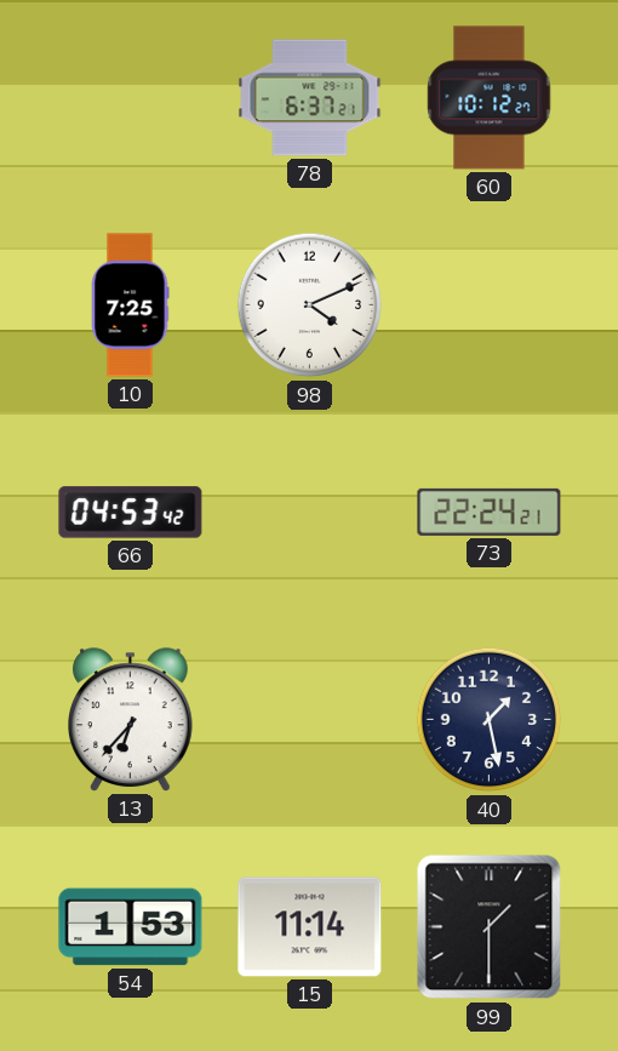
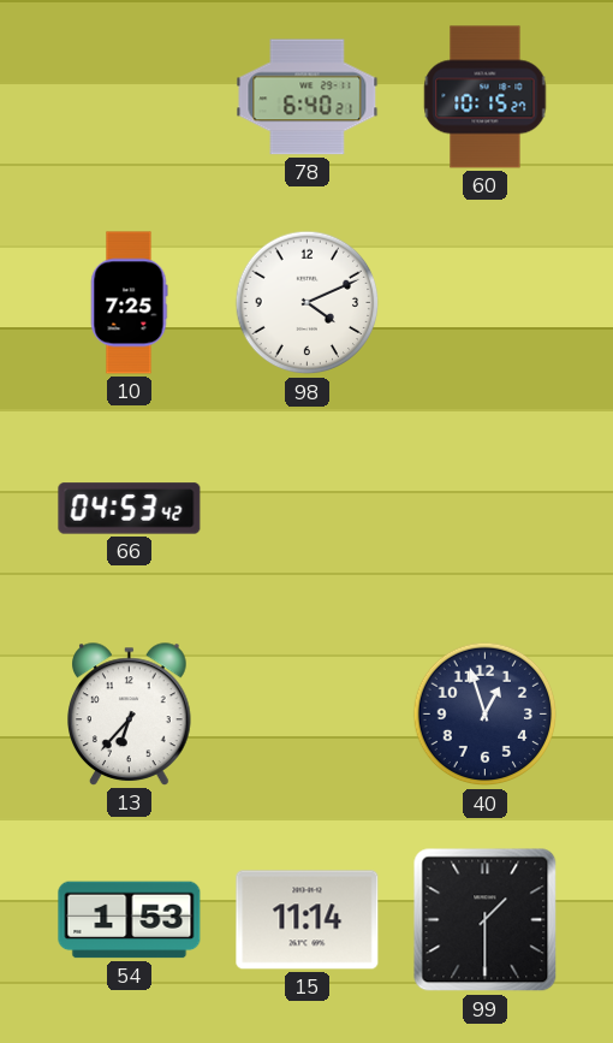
78: 6:37 -> 6:40 (308, 97)
60: 10:12 -> 10:15 (486, 97)
73: 22:24 -> none (490, 512)
40: 1:28 -> 12:57 (486, 715)
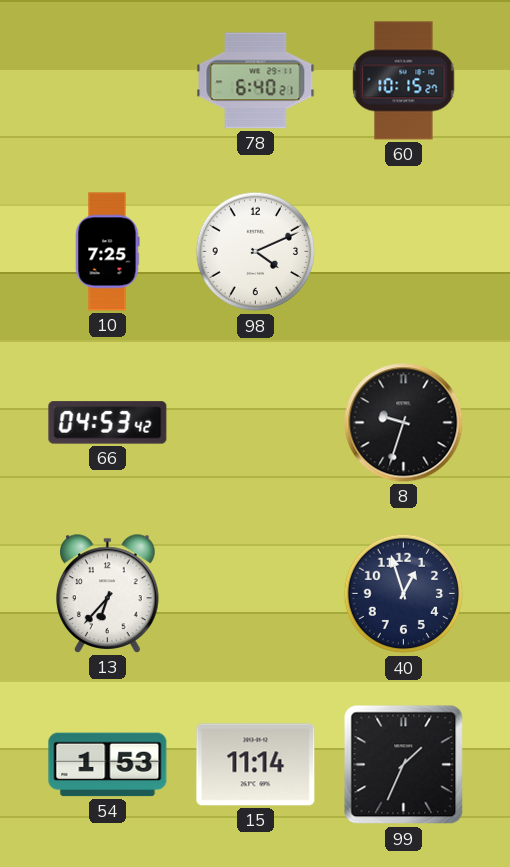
8: none -> 9:33 (404, 423)
99: 1:30 -> 1:34 (404, 765)
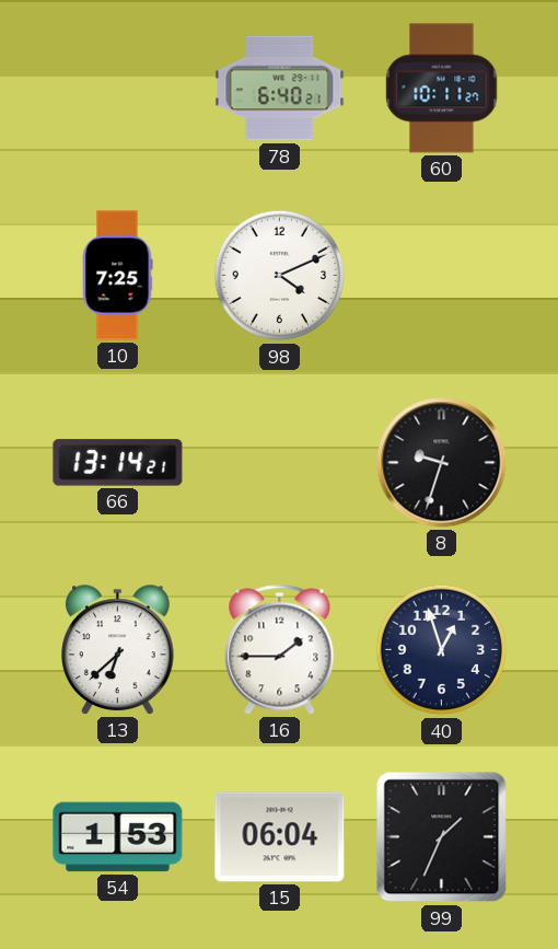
60: 10:15 -> 10:11 (442, 89)
66: 04:53 -> 13:14 (118, 463)
13: 6:37 -> 6:38 (118, 650)
16: none -> 1:45 (280, 650)
15: 11:14 -> 06:04 (280, 837)
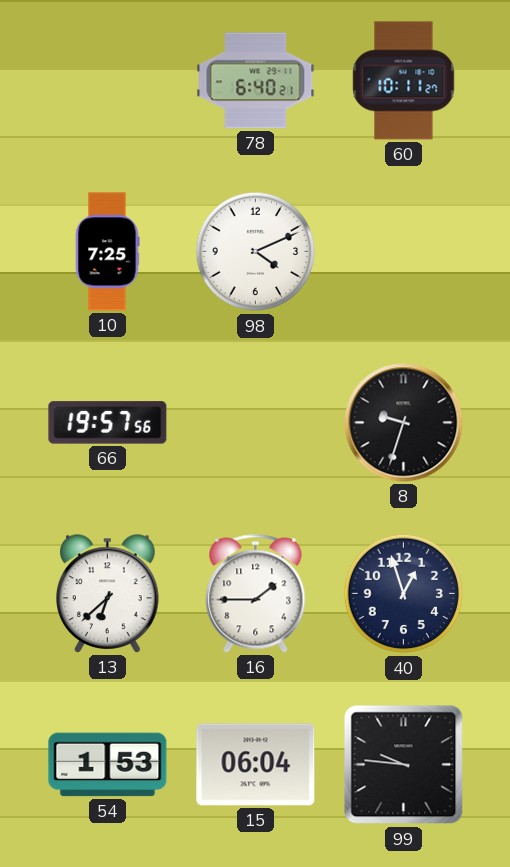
66: 13:14 -> 19:57 (108, 423)
99: 1:34 -> 9:46 (404, 765)
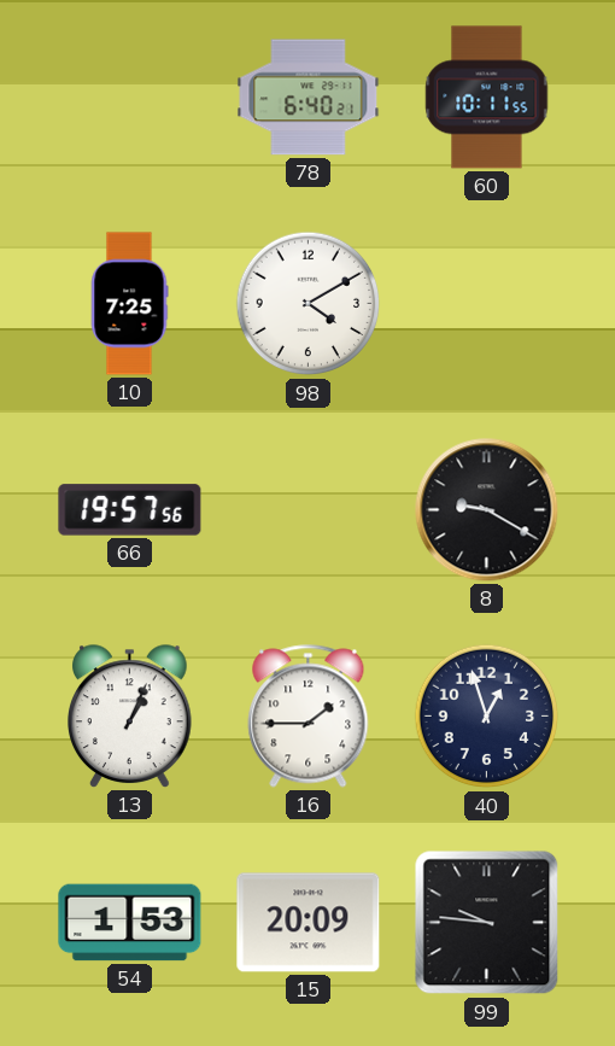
60: 10:11:27 -> 10:11:55 (487, 98)
98: 4:11 -> 4:10 (309, 304)
8: 9:33 -> 9:20 (487, 510)
13: 6:38 -> 1:04 (130, 717)
15: 06:04 -> 20:09 (309, 923)
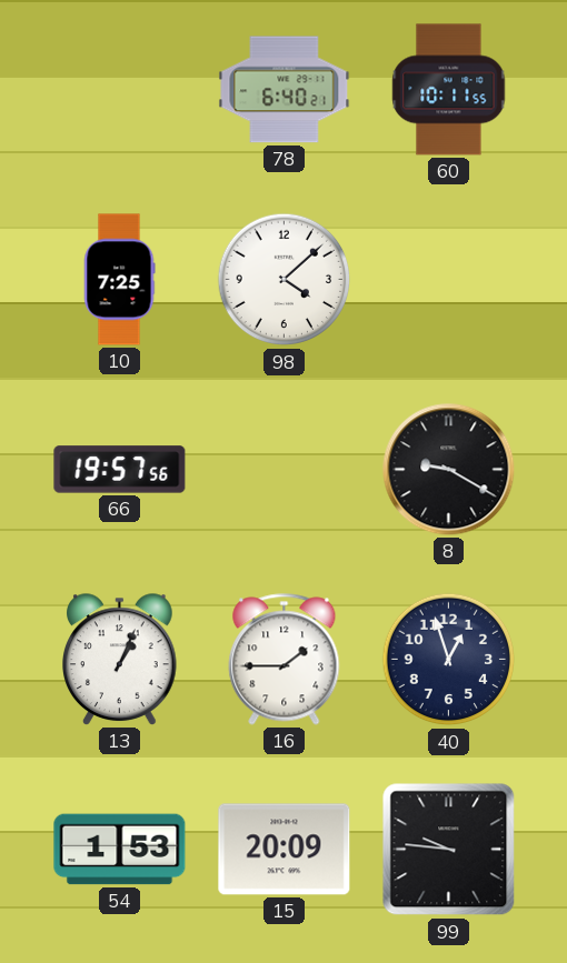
98: 4:10 -> 4:08 (285, 280)
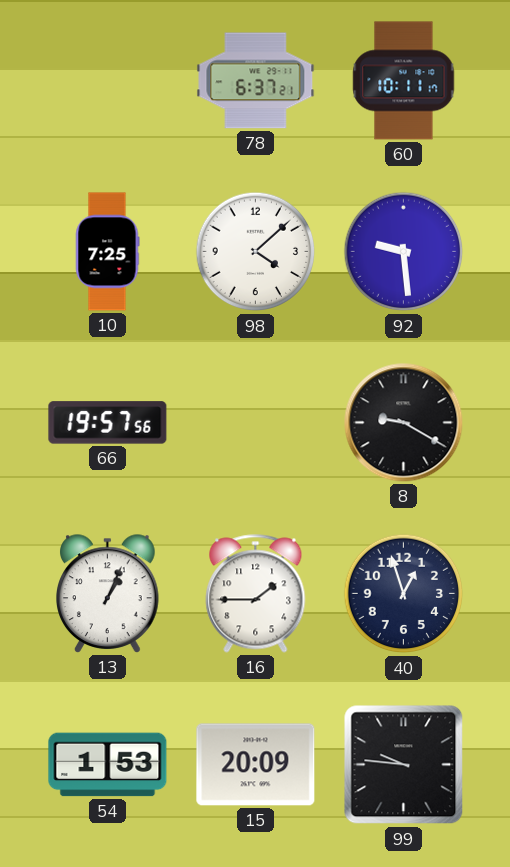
78: 6:40 -> 6:37 (256, 81)
60: 10:11:55 -> 10:11:17 (404, 81)
92: none -> 9:29 (404, 252)
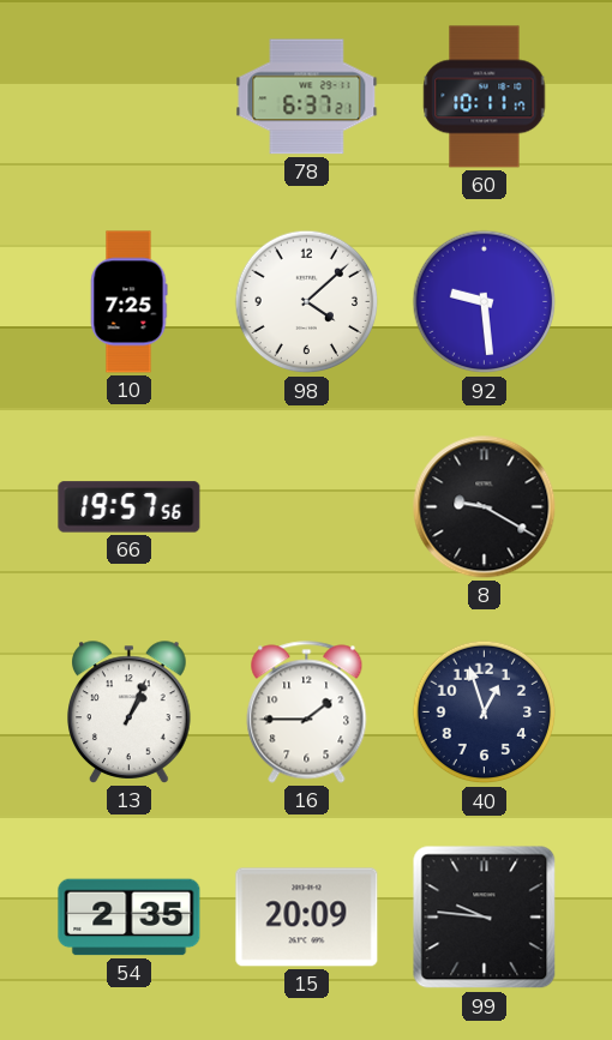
54: 1:53 -> 2:35 (130, 918)
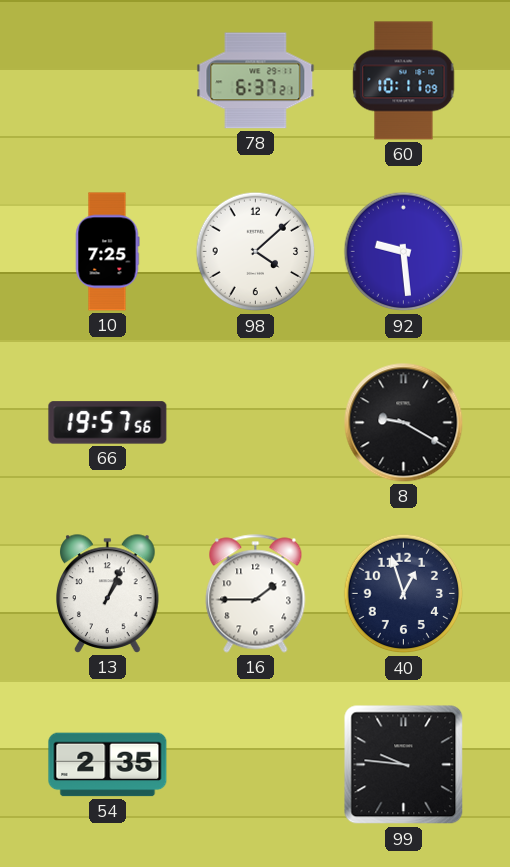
60: 10:11:17 -> 10:11:09 (404, 81)
15: 20:09 -> none (307, 918)
